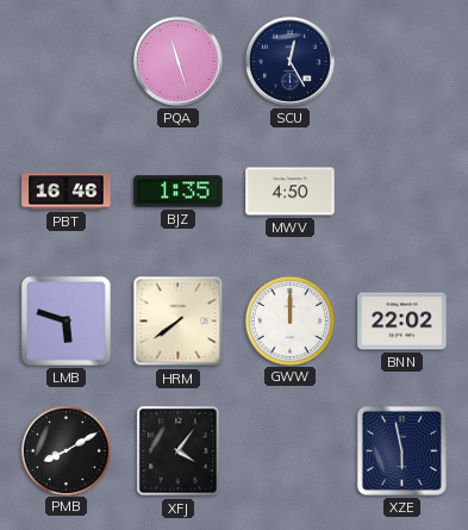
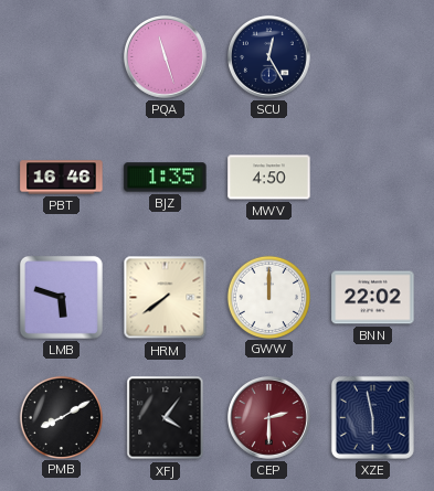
CEP: none -> 2:30 (269, 418)
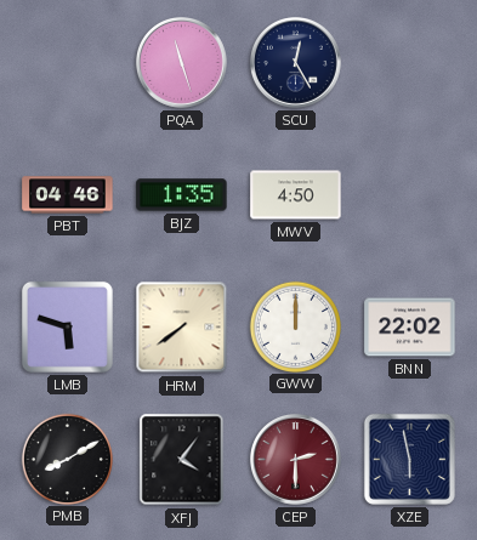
PBT: 16:46 -> 04:46 (68, 195)
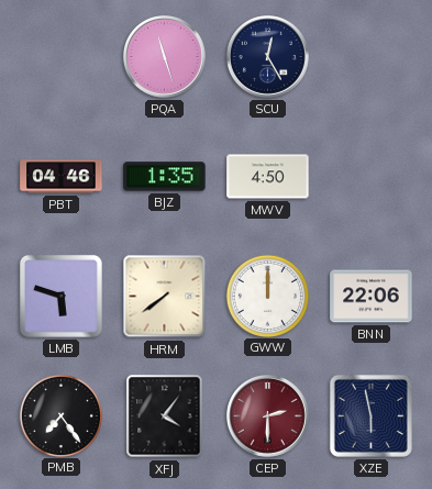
BNN: 22:02 -> 22:06 (372, 297)
PMB: 8:10 -> 7:24 (60, 415)
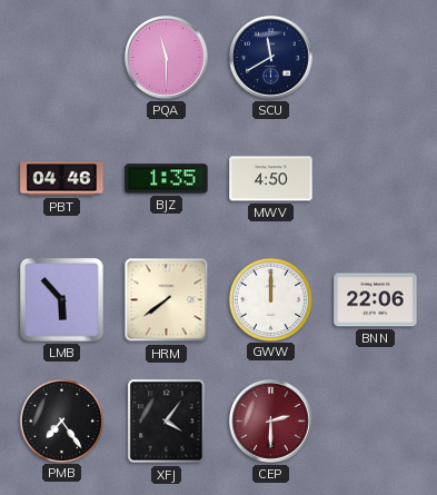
PQA: 11:27 -> 11:30 (167, 58)
SCU: 12:25 -> 11:40 (271, 58)
LMB: 5:48 -> 5:53 (61, 299)
XZE: 5:58 -> none (370, 415)
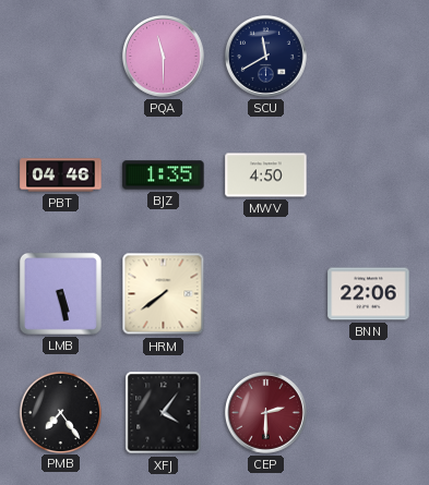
LMB: 5:53 -> 5:28 (60, 293)
GWW: 12:00 -> none (270, 299)
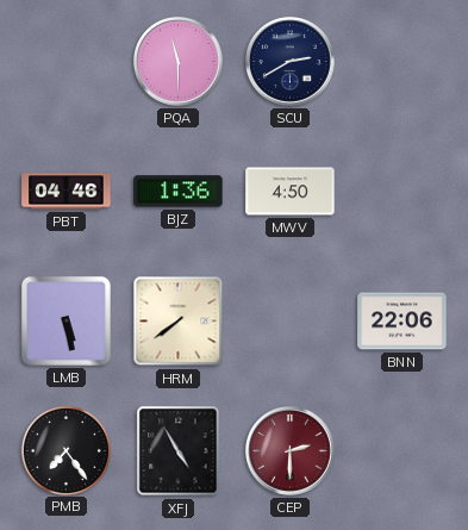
SCU: 11:40 -> 2:40 (291, 62)
BJZ: 1:35 -> 1:36 (179, 192)
XFJ: 4:06 -> 4:55 (179, 451)
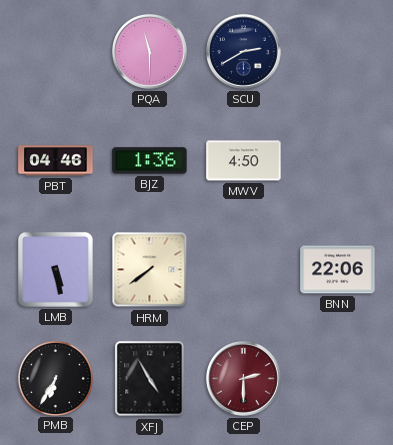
PMB: 7:24 -> 6:35 (55, 378)
